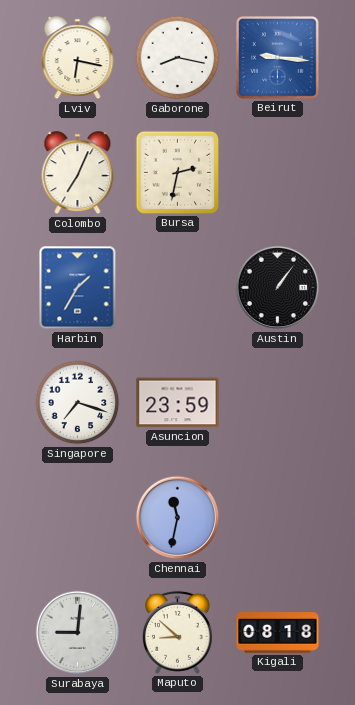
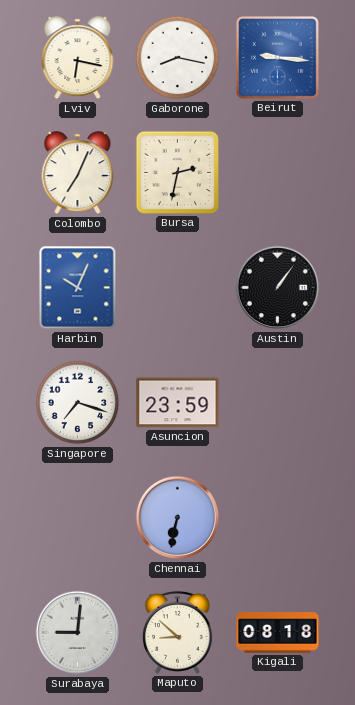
Harbin: 1:35 -> 10:04 (78, 288)
Chennai: 11:32 -> 6:32 (178, 518)
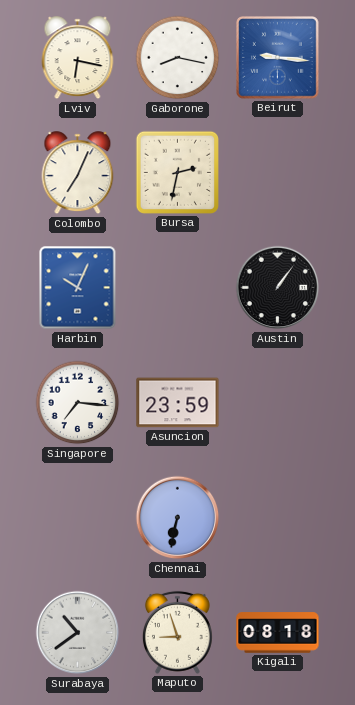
Singapore: 7:18 -> 7:16 (78, 403)
Surabaya: 9:01 -> 10:39 (78, 633)
Maputo: 8:52 -> 8:57 (177, 632)
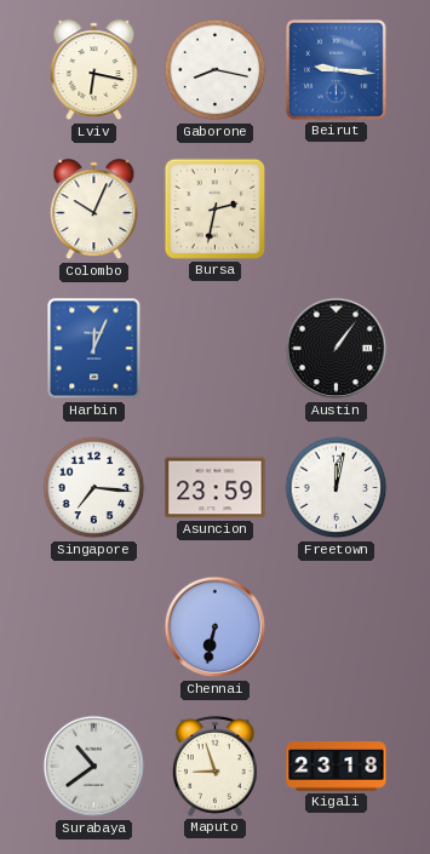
Colombo: 7:04 -> 10:04 (94, 210)
Harbin: 10:04 -> 12:04 (94, 349)
Freetown: none -> 12:02 (337, 488)
Kigali: 08:18 -> 23:18 (337, 767)
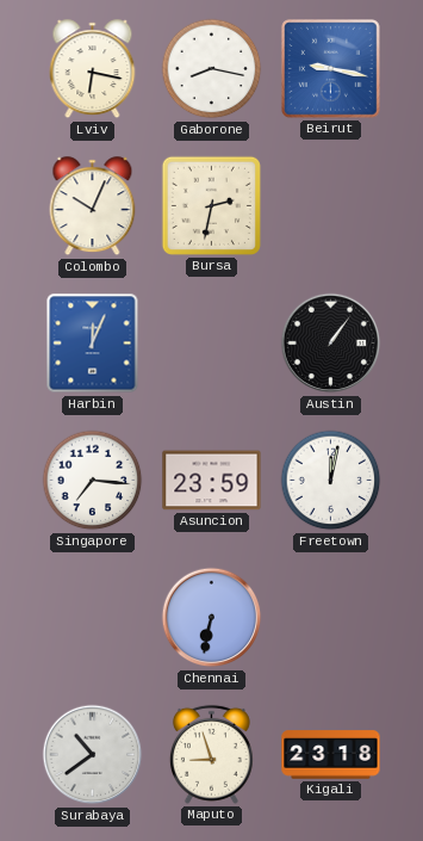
Beirut: 9:16 -> 9:17 (331, 69)
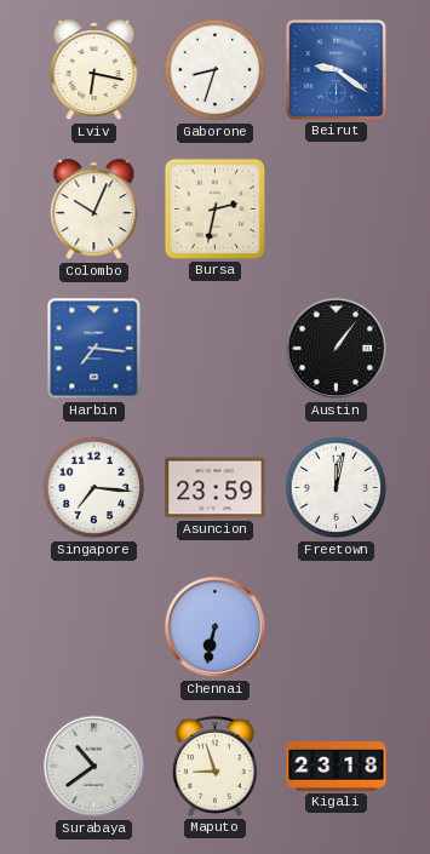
Gaborone: 8:17 -> 8:33 (216, 70)
Beirut: 9:17 -> 9:21 (337, 70)
Harbin: 12:04 -> 7:16 (94, 349)
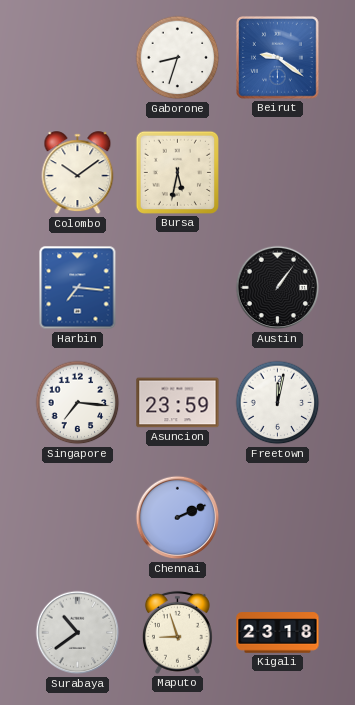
Lviv: 6:17 -> none (94, 70)
Colombo: 10:04 -> 10:09 (78, 173)
Bursa: 2:32 -> 5:32 (177, 172)
Chennai: 6:32 -> 2:11 (178, 518)
